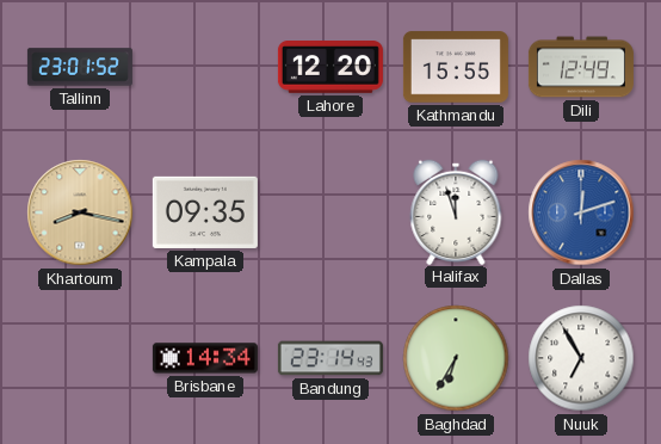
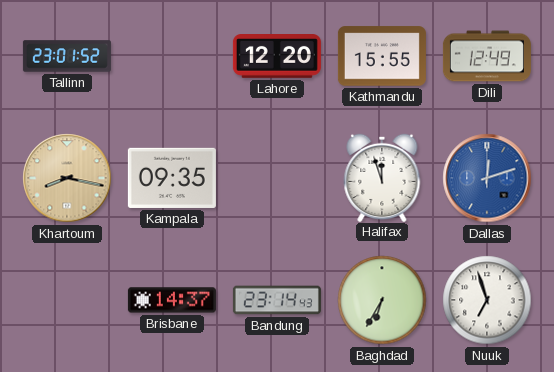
Brisbane: 14:34 -> 14:37 (172, 300)
Nuuk: 6:55 -> 6:57 (487, 300)
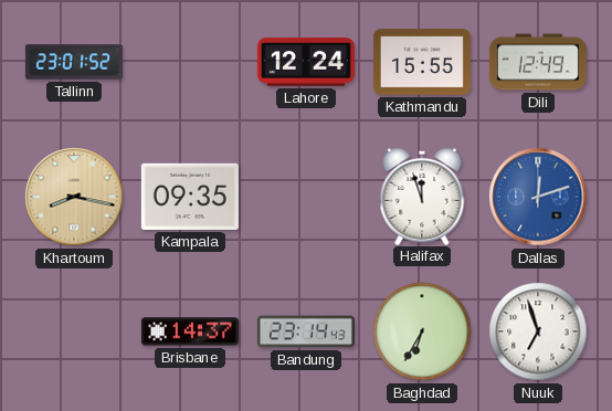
Lahore: 12:20 -> 12:24 (306, 63)
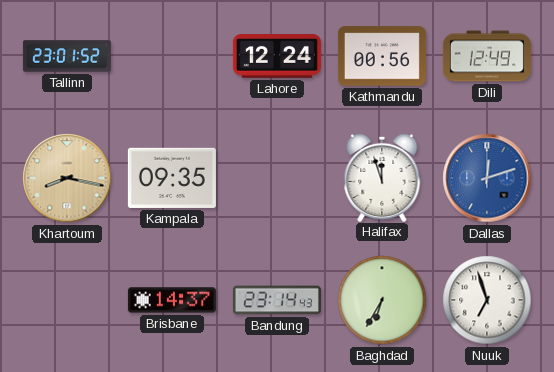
Kathmandu: 15:55 -> 00:56 (382, 56)
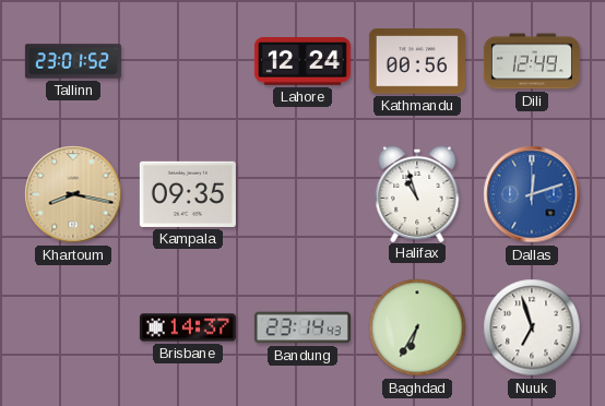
Halifax: 11:57 -> 10:57 (417, 193)
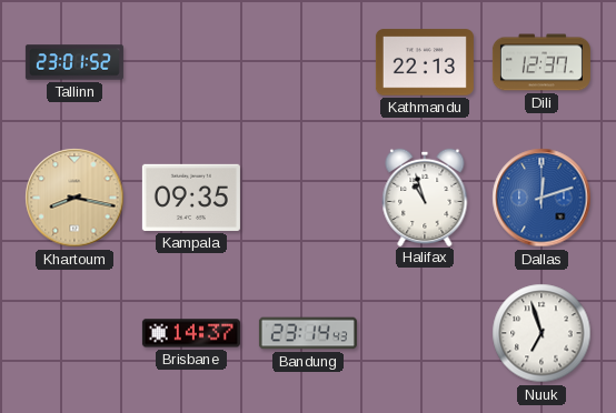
Lahore: 12:24 -> none (302, 62)
Kathmandu: 00:56 -> 22:13 (425, 62)
Dili: 12:49 -> 12:37 (542, 62)
Baghdad: 6:35 -> none (417, 327)
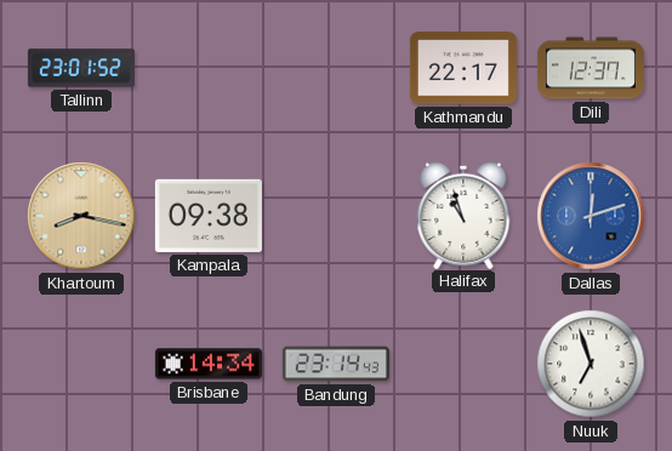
Kathmandu: 22:13 -> 22:17 (463, 68)
Kampala: 09:35 -> 09:38 (209, 216)
Brisbane: 14:37 -> 14:34 (209, 364)
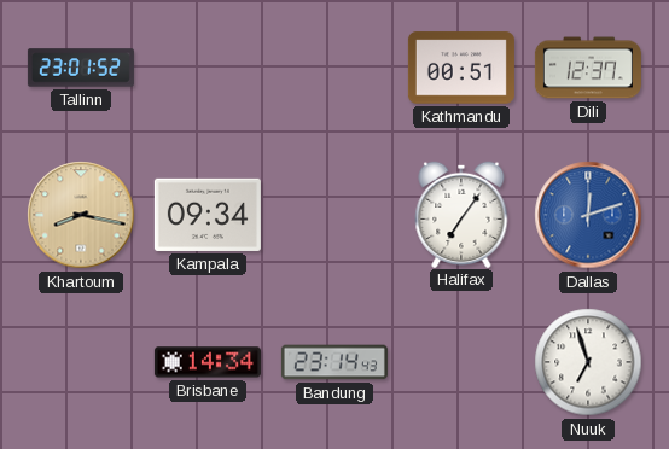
Kathmandu: 22:17 -> 00:51 (461, 68)
Kampala: 09:38 -> 09:34 (208, 215)
Halifax: 10:57 -> 7:06 (461, 214)
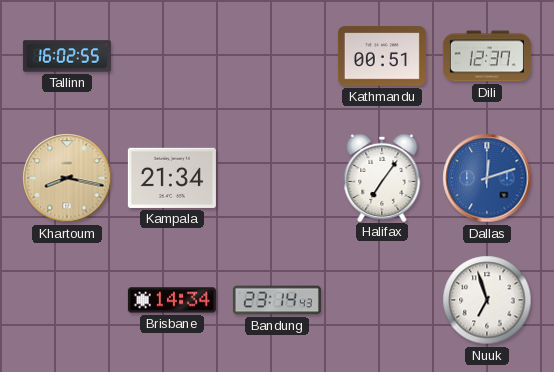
Tallinn: 23:01 -> 16:02 (67, 56)
Kampala: 09:34 -> 21:34 (172, 178)
